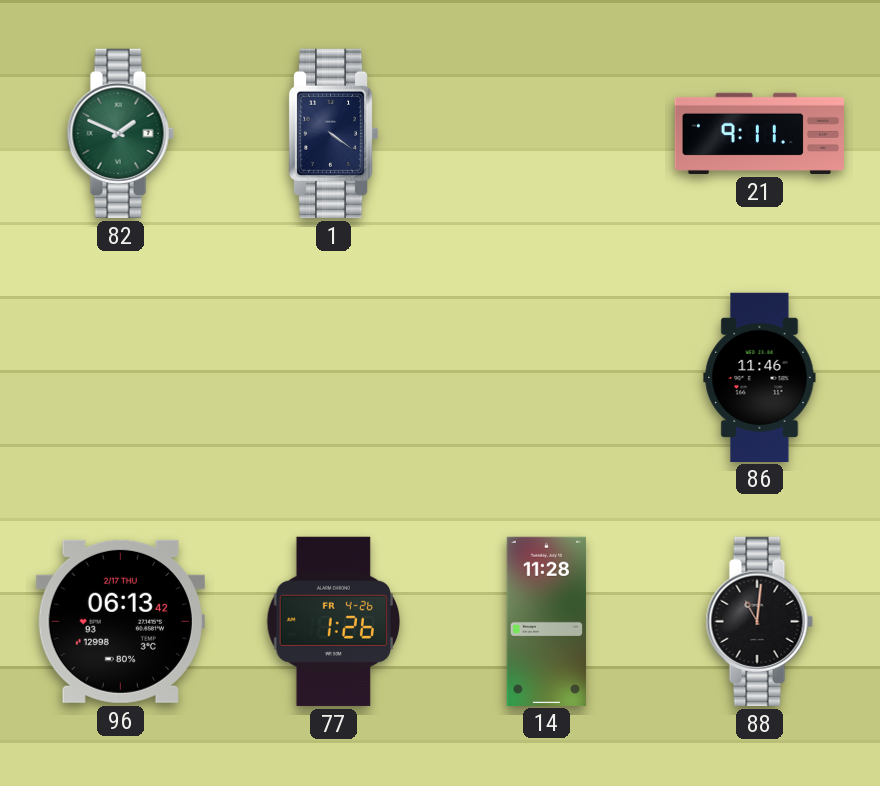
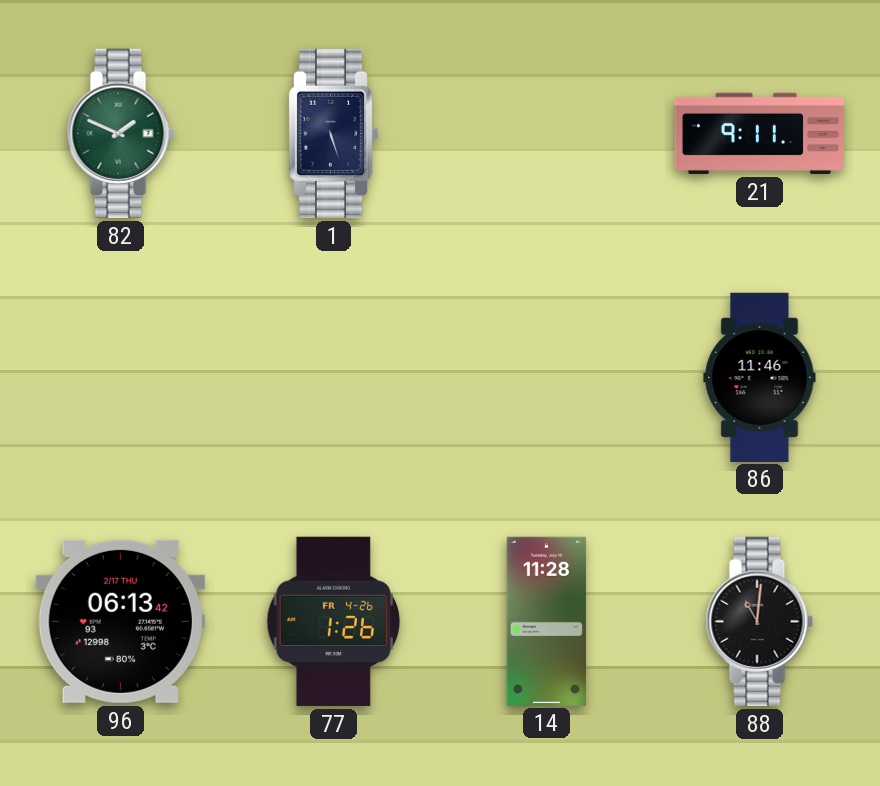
1: 4:21 -> 5:27 (333, 133)
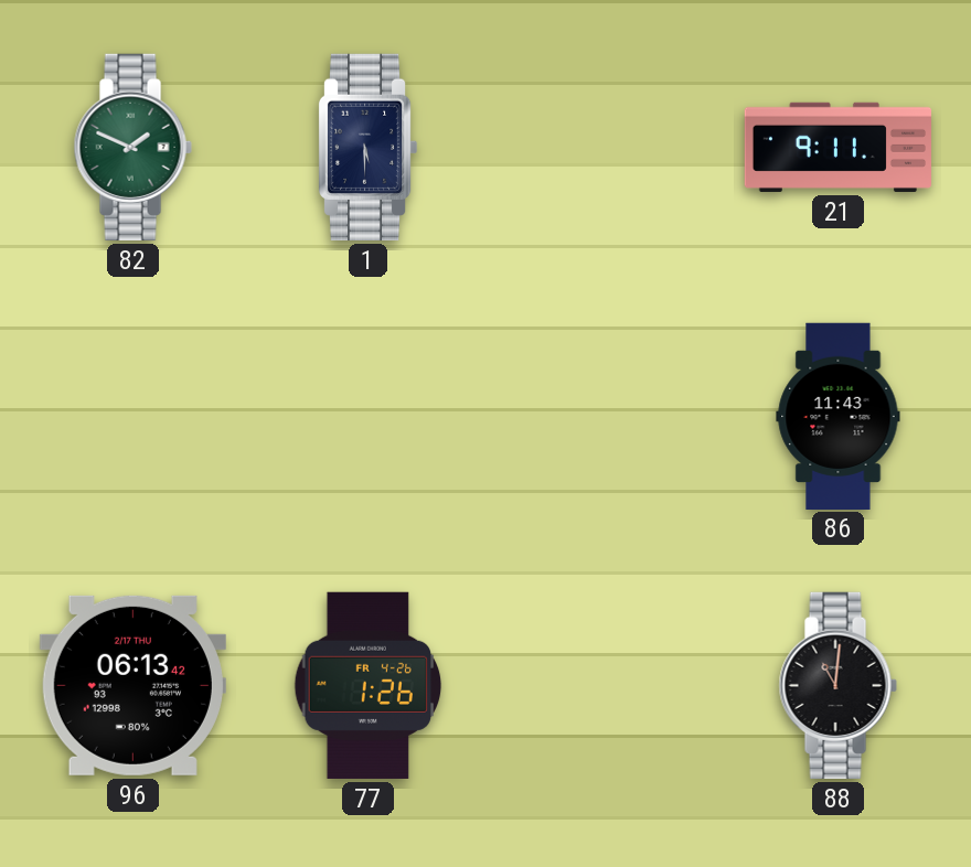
1: 5:27 -> 5:30 (367, 147)
86: 11:46 -> 11:43 (839, 416)
14: 11:28 -> none (546, 621)
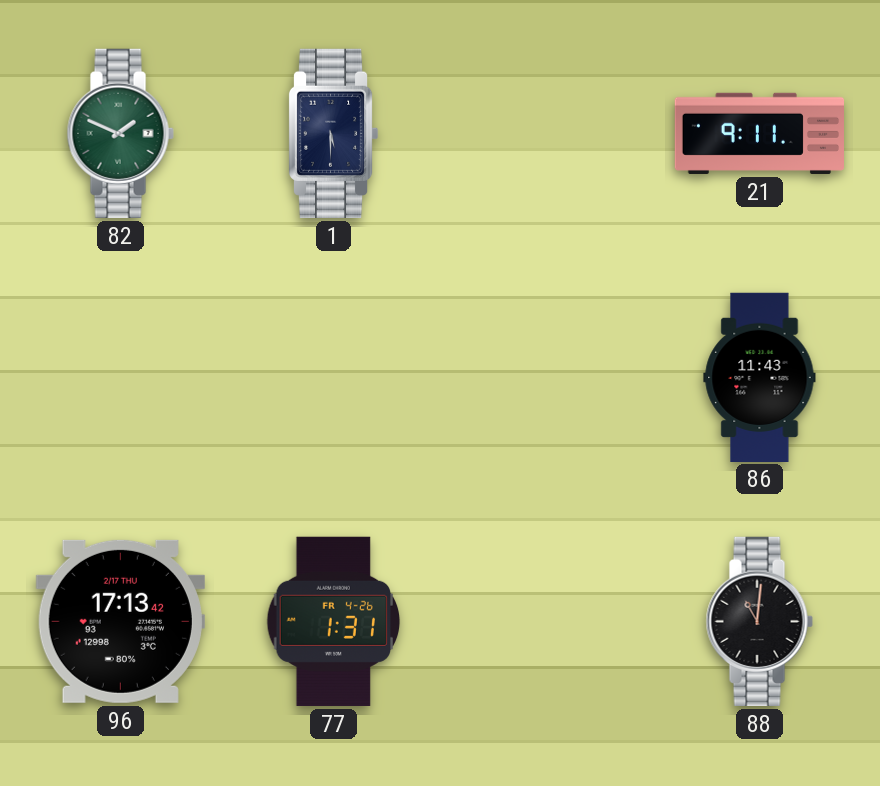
96: 06:13 -> 17:13 (120, 621)
77: 1:26 -> 1:31 (334, 621)
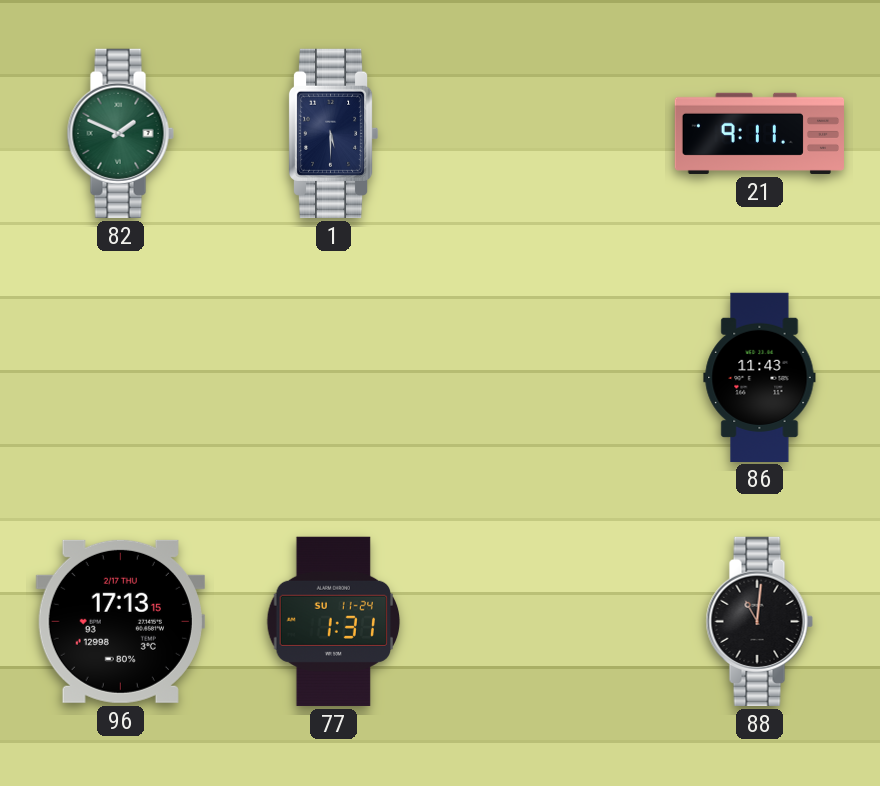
96: 17:13:42 -> 17:13:15 (120, 621)
77 date: FR 4-26 -> SU 11-24 (334, 621)
